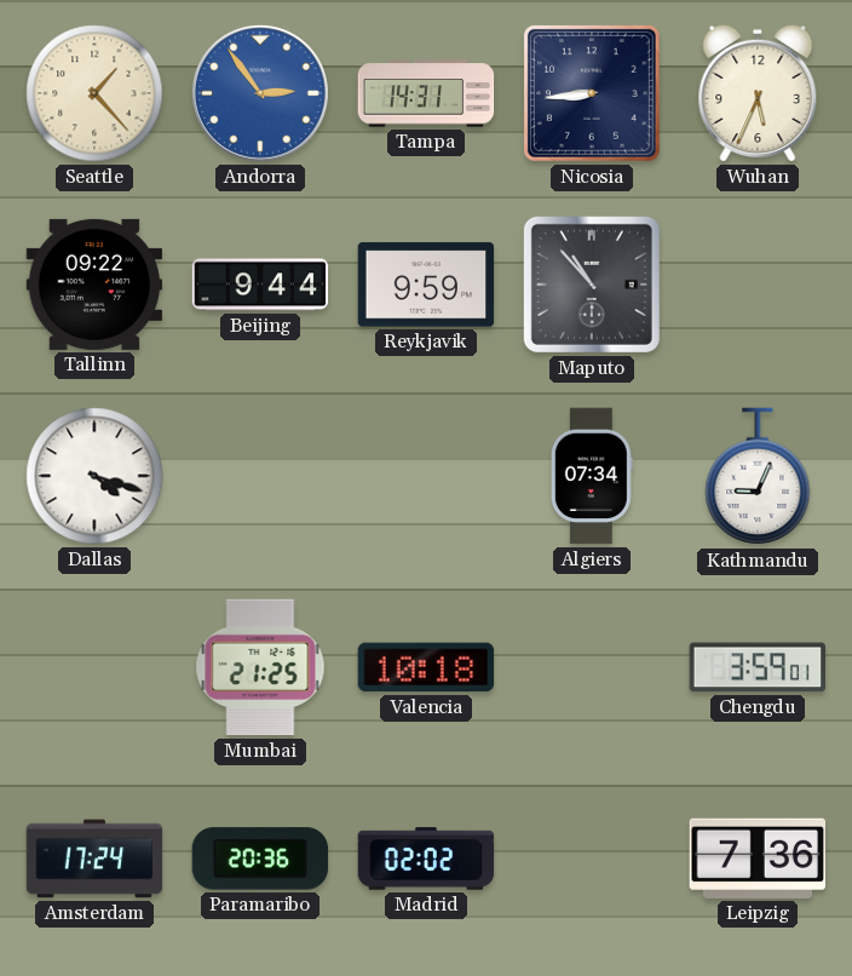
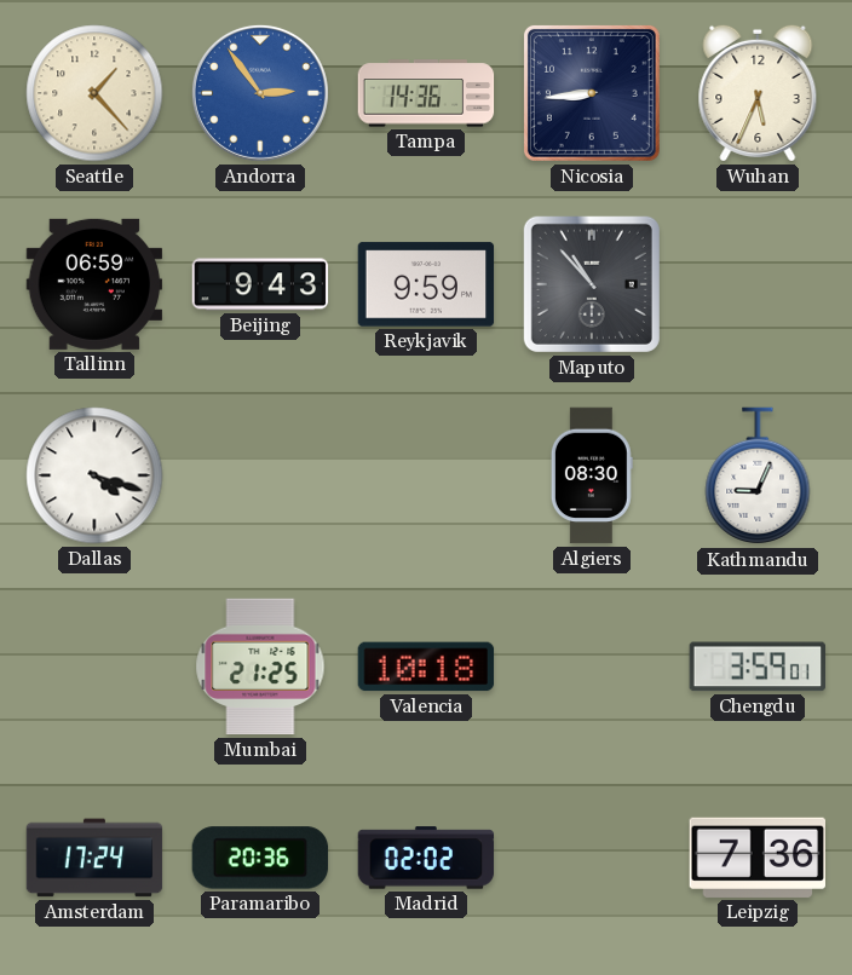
Tampa: 14:31 -> 14:36 (426, 93)
Tallinn: 09:22 -> 06:59 (94, 284)
Beijing: 9:44 -> 9:43 (260, 284)
Algiers: 07:34 -> 08:30 (592, 475)
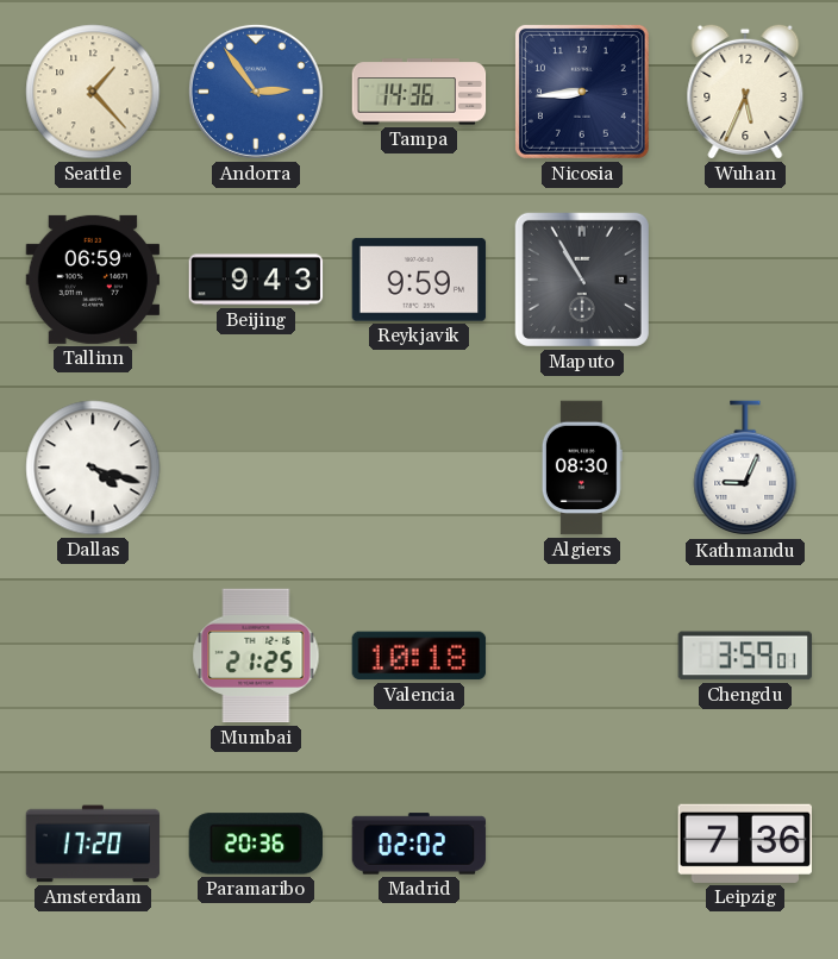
Maputo: 10:53 -> 10:55 (582, 280)
Amsterdam: 17:24 -> 17:20 (93, 844)
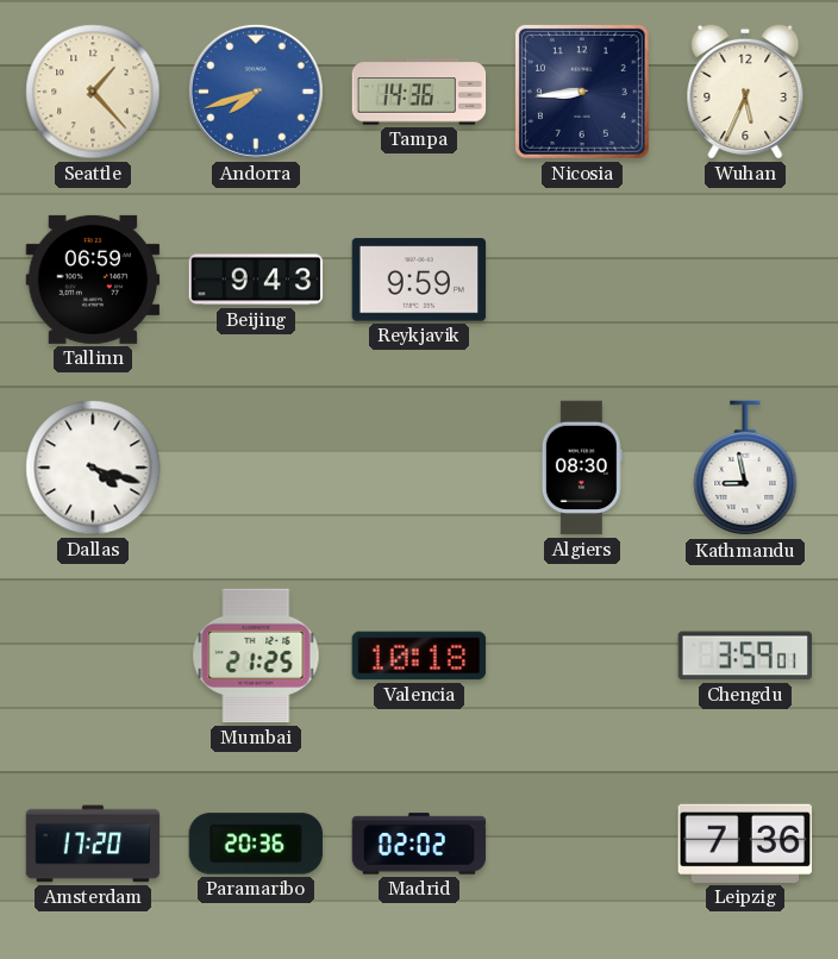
Andorra: 2:54 -> 7:42 (256, 92)
Maputo: 10:55 -> none (582, 280)
Kathmandu: 9:04 -> 8:58 (745, 469)
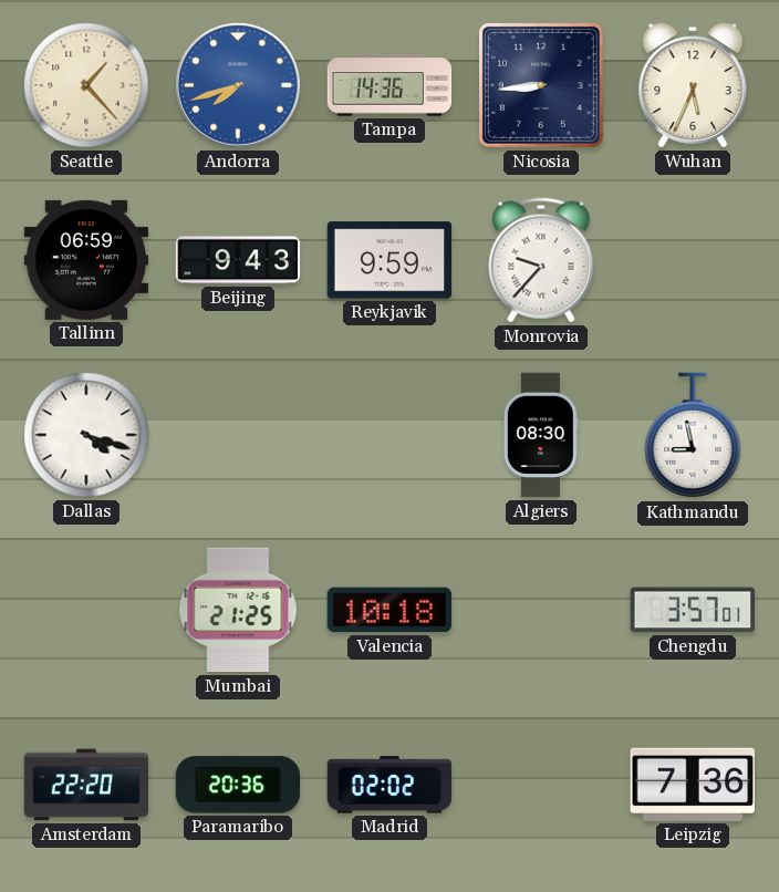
Monrovia: none -> 9:37 (541, 260)
Chengdu: 3:59 -> 3:57 (692, 610)
Amsterdam: 17:20 -> 22:20 (86, 785)
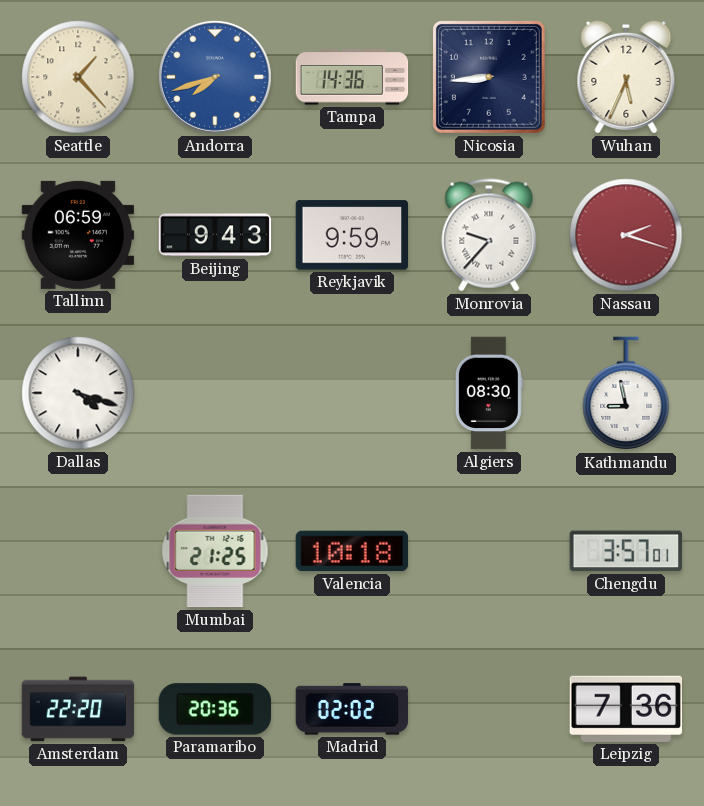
Nassau: none -> 2:18 (626, 235)
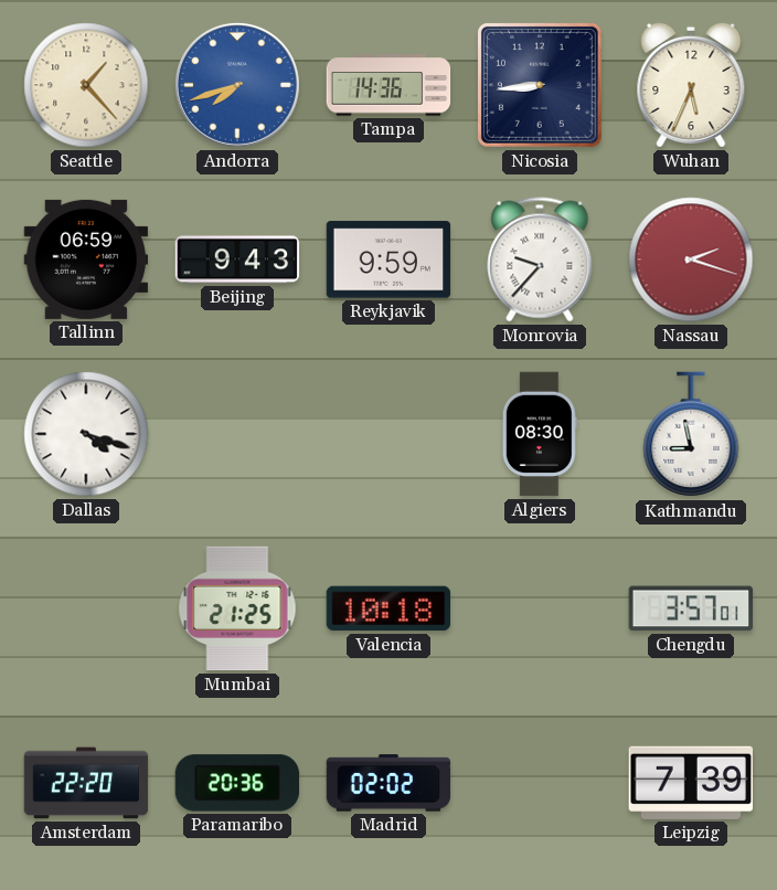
Leipzig: 7:36 -> 7:39 (690, 783)
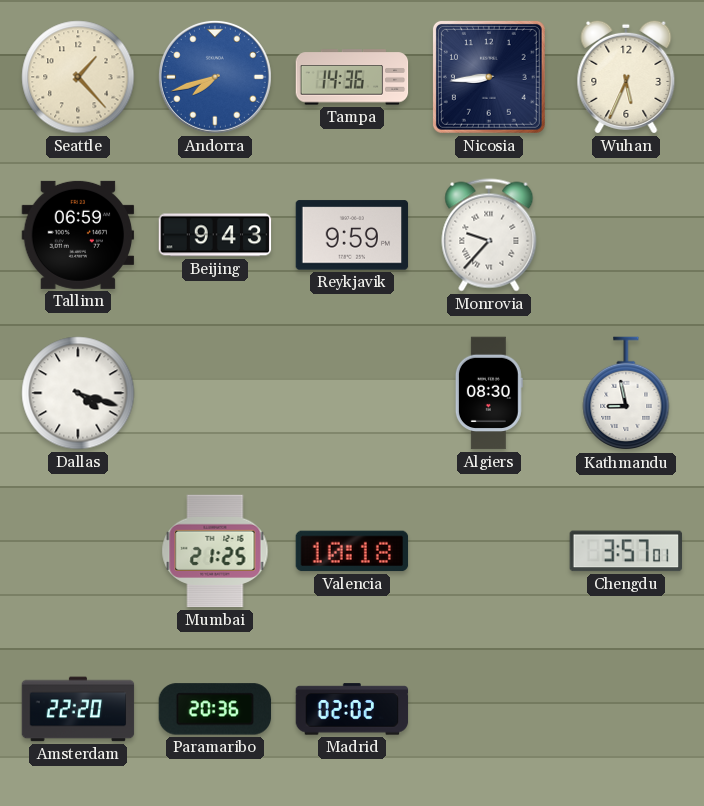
Nassau: 2:18 -> none (691, 259)
Leipzig: 7:39 -> none (690, 783)
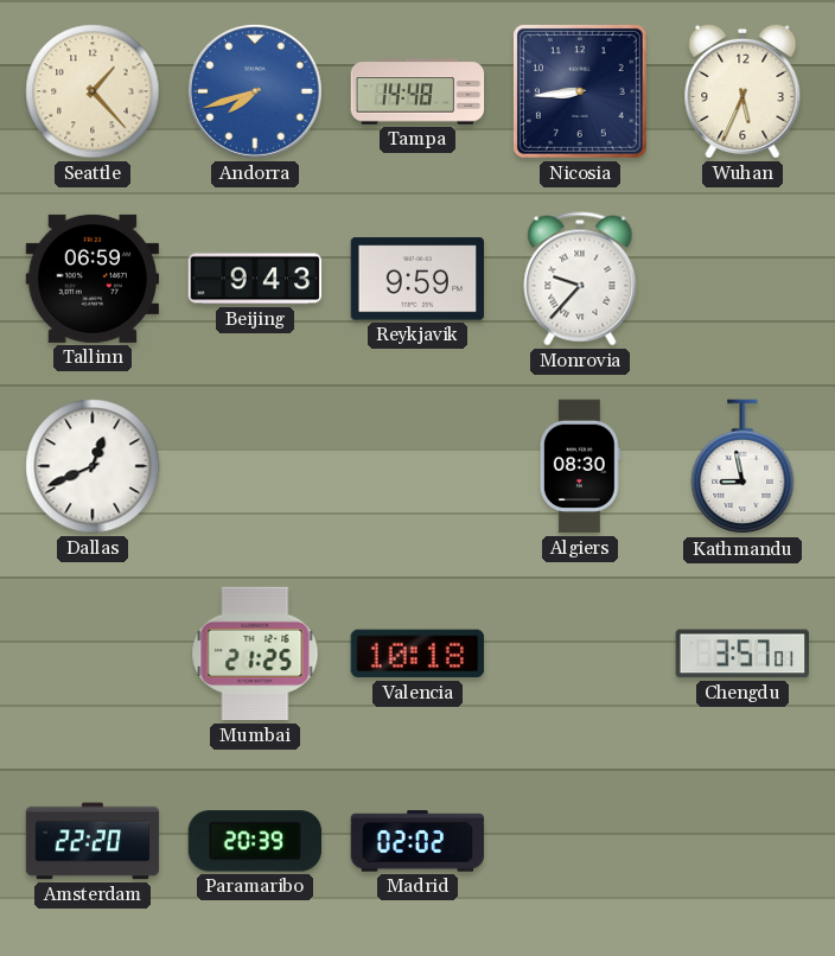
Tampa: 14:36 -> 14:48 (417, 91)
Dallas: 4:18 -> 12:41 (93, 466)
Paramaribo: 20:36 -> 20:39 (255, 841)
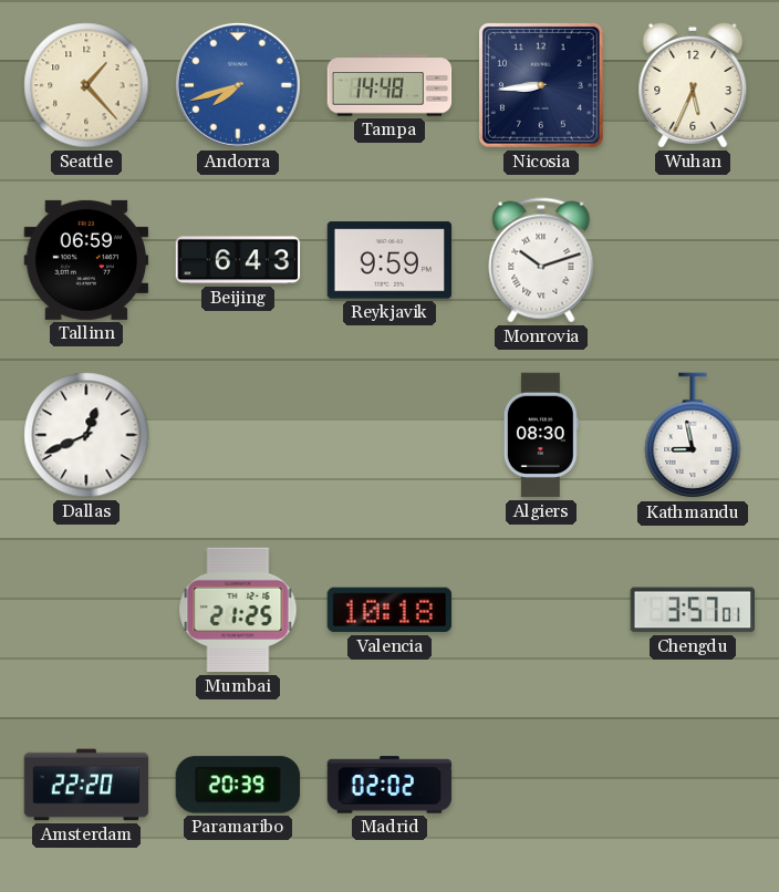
Beijing: 9:43 -> 6:43 (238, 260)
Monrovia: 9:37 -> 10:12 (541, 260)
